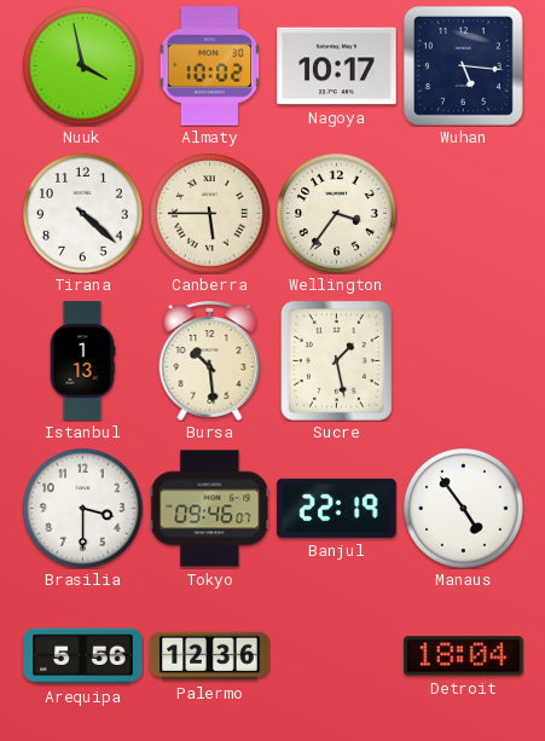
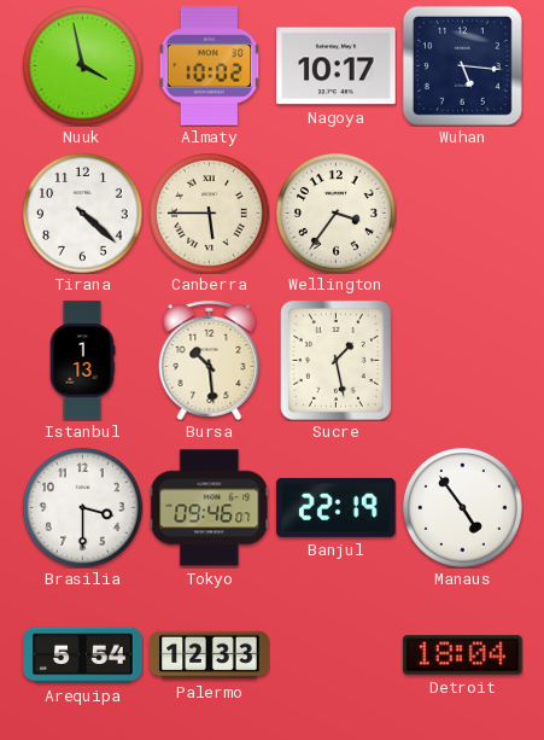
Arequipa: 5:56 -> 5:54 (83, 655)
Palermo: 12:36 -> 12:33 (210, 655)
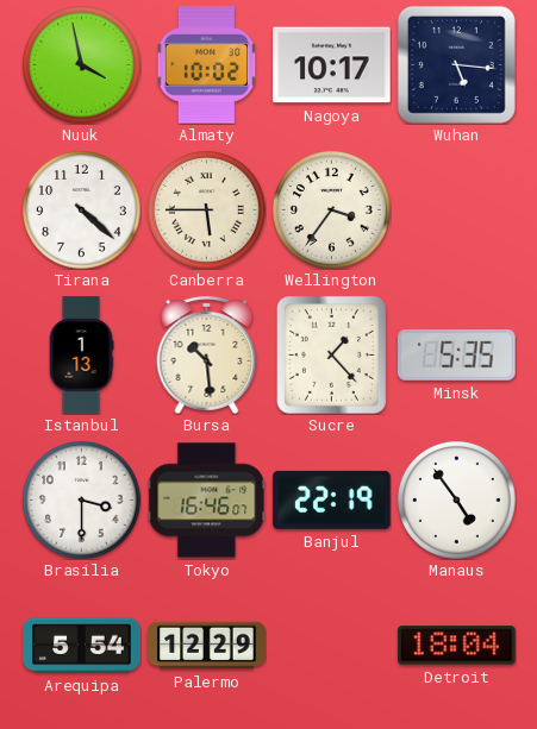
Sucre: 1:28 -> 1:23 (331, 354)
Minsk: none -> 5:35 (457, 356)
Tokyo: 09:46 -> 16:46 (206, 501)
Palermo: 12:33 -> 12:29 (207, 646)
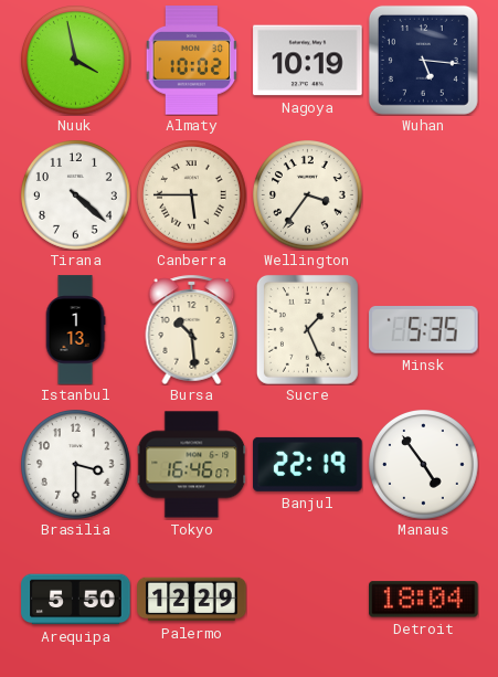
Nagoya: 10:17 -> 10:19 (308, 61)
Sucre: 1:23 -> 1:26 (307, 329)
Arequipa: 5:54 -> 5:50 (76, 600)
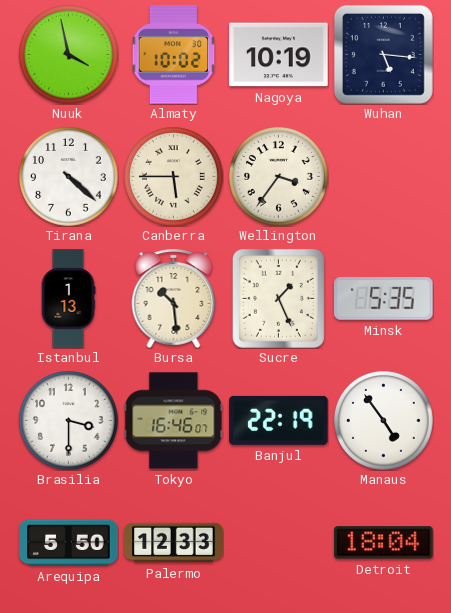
Palermo: 12:29 -> 12:33 (174, 543)
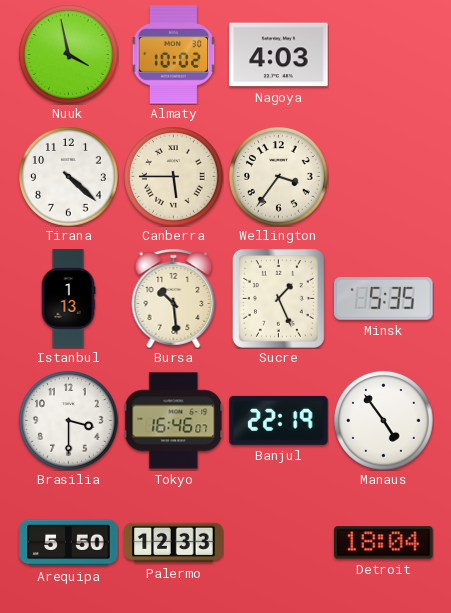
Nagoya: 10:19 -> 4:03 (279, 55)
Wuhan: 5:16 -> none (383, 54)
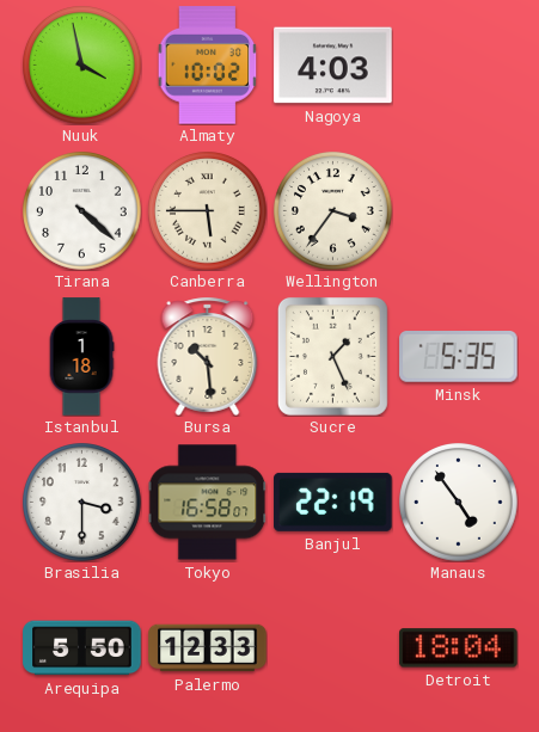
Istanbul: 1:13 -> 1:18 (81, 357)
Tokyo: 16:46 -> 16:58 (207, 503)
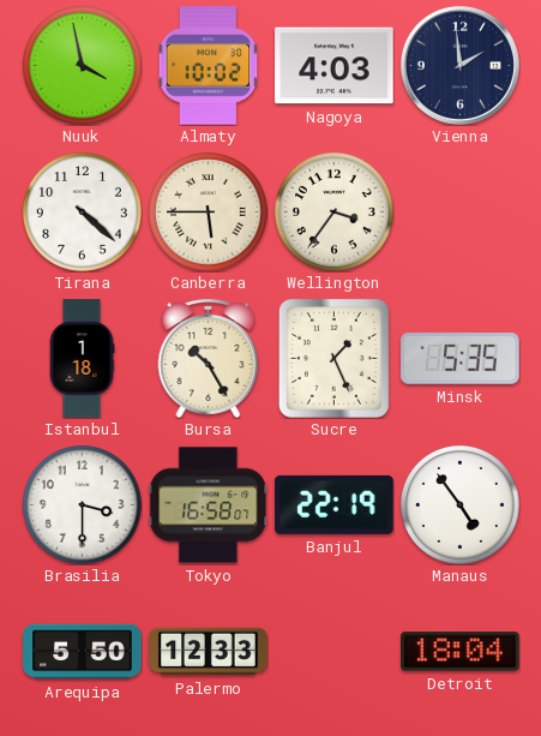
Vienna: none -> 1:59 (459, 65)
Bursa: 10:29 -> 10:25 (209, 358)
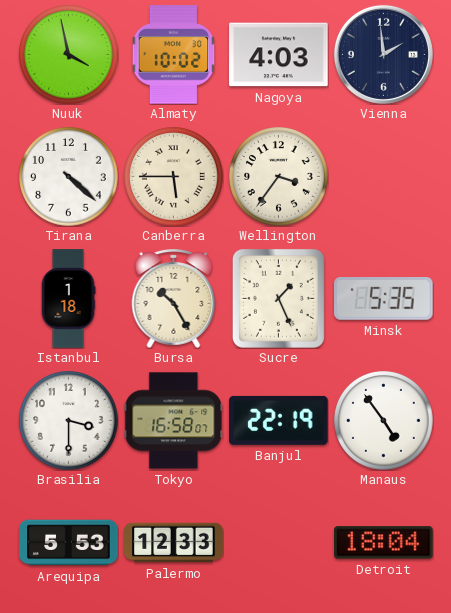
Arequipa: 5:50 -> 5:53 (69, 543)
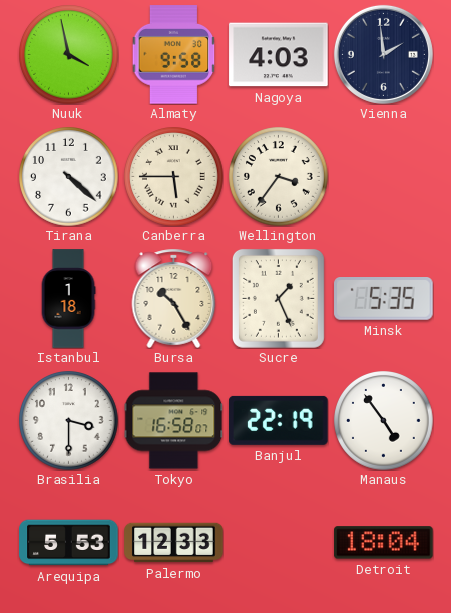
Almaty: 10:02 -> 9:58 (174, 55)
